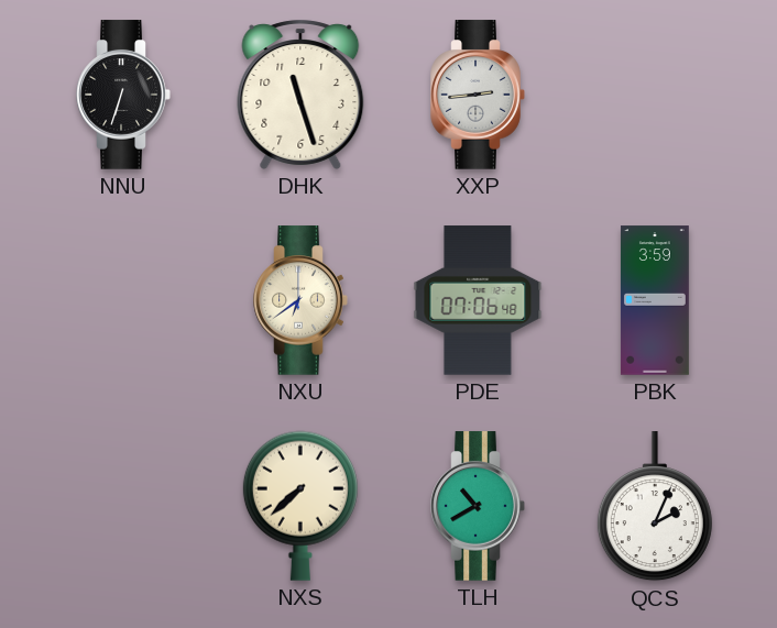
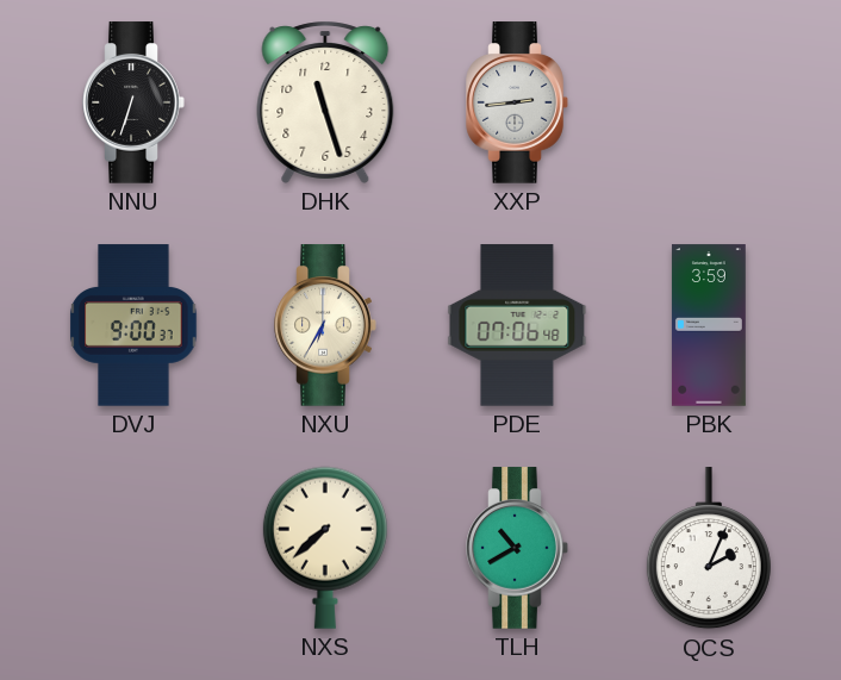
DVJ: none -> 9:00 (133, 325)
NXU: 6:39 -> 6:35 (325, 325)
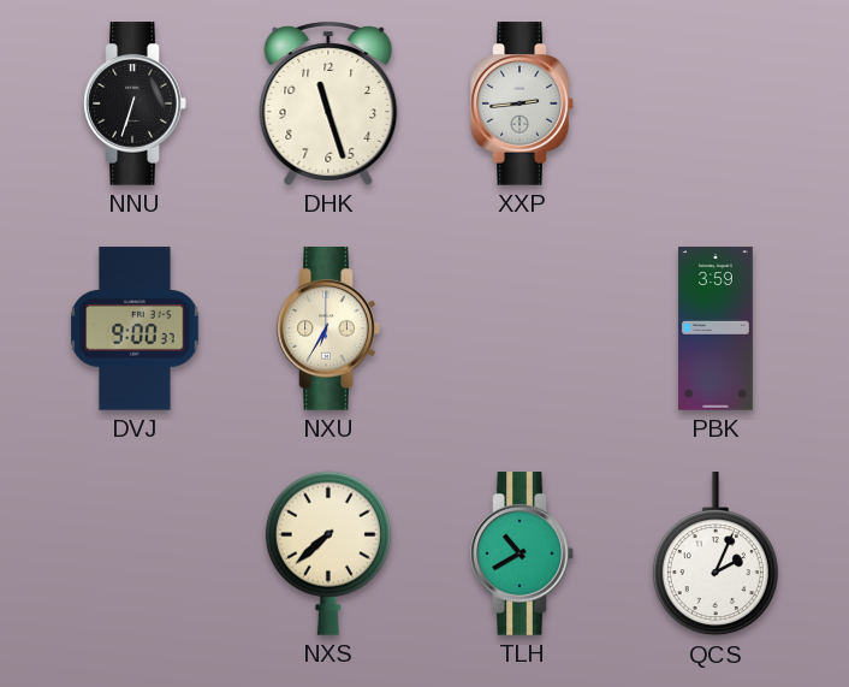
PDE: 07:06 -> none (517, 325)
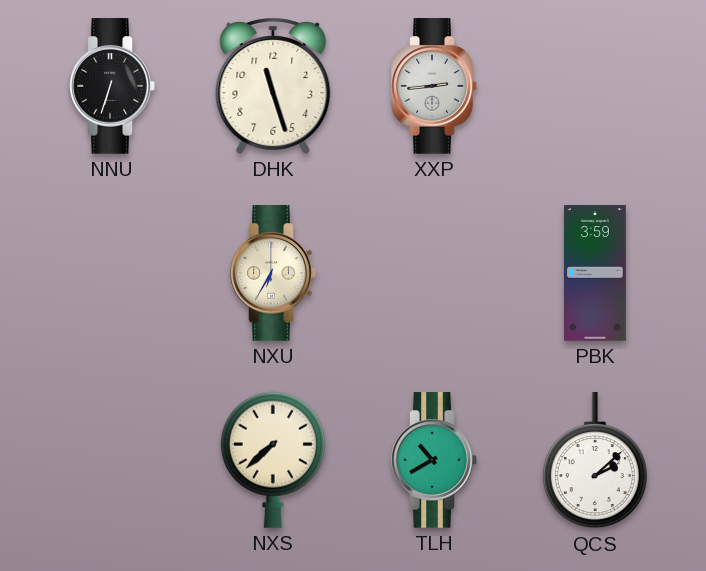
DVJ: 9:00 -> none (135, 328)
QCS: 2:04 -> 2:08 (595, 461)
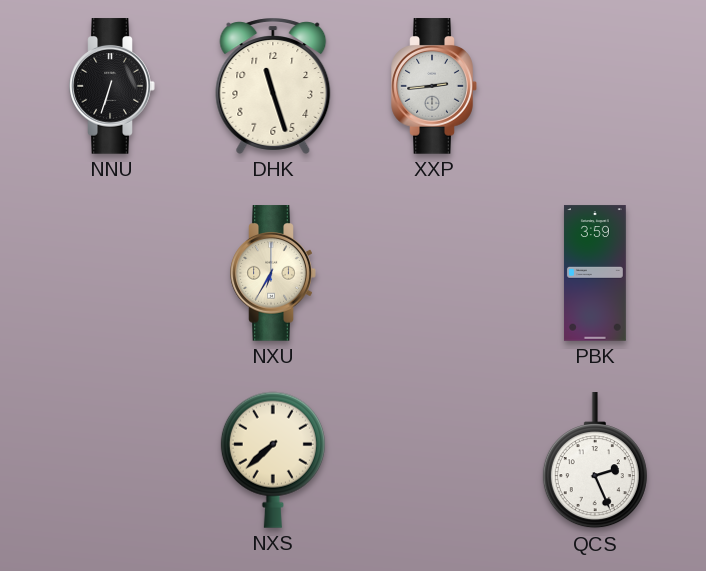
TLH: 10:40 -> none (434, 460)
QCS: 2:08 -> 2:26 (595, 461)
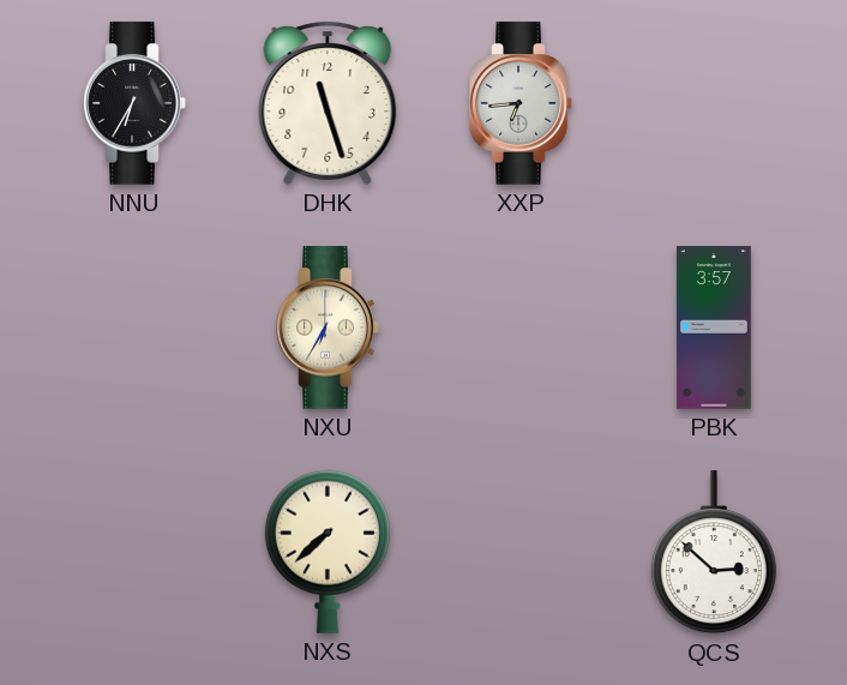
NNU: 6:33 -> 6:35 (134, 103)
XXP: 2:44 -> 6:44 (521, 103)
PBK: 3:59 -> 3:57 (714, 328)
QCS: 2:26 -> 2:52 (714, 553)
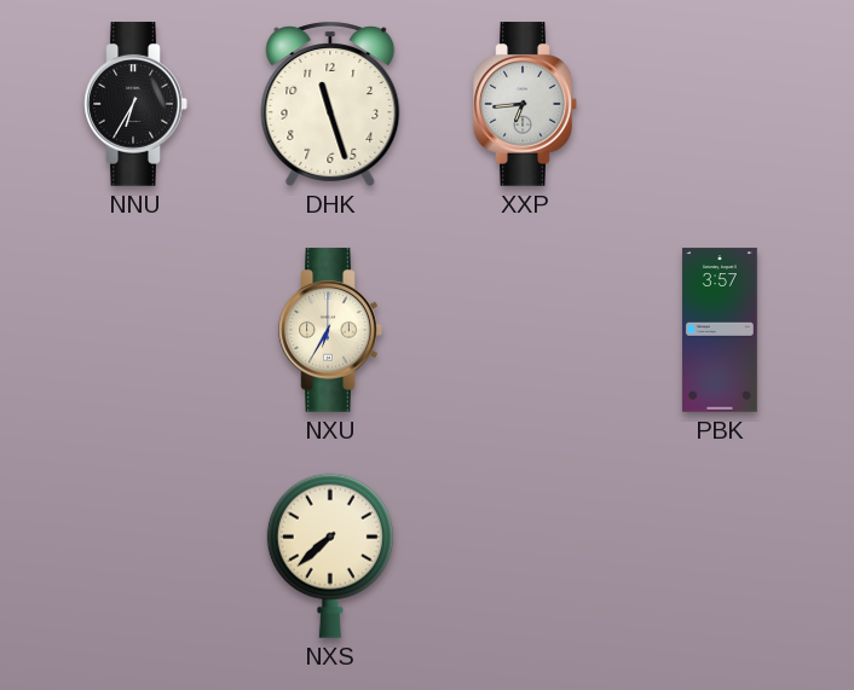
QCS: 2:52 -> none (714, 553)
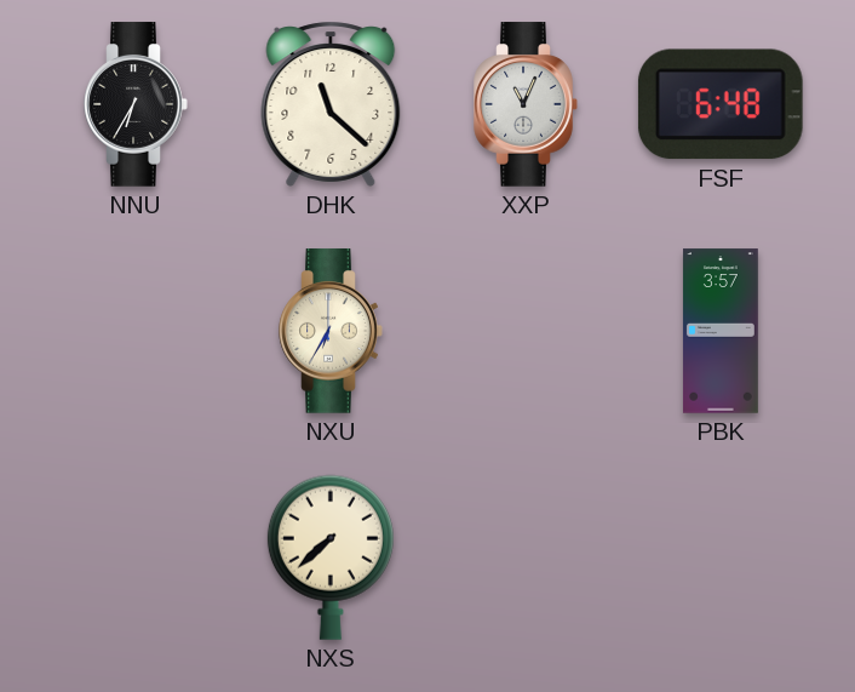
DHK: 11:27 -> 11:22 (331, 104)
XXP: 6:44 -> 11:04 (526, 104)
FSF: none -> 6:48 (721, 104)
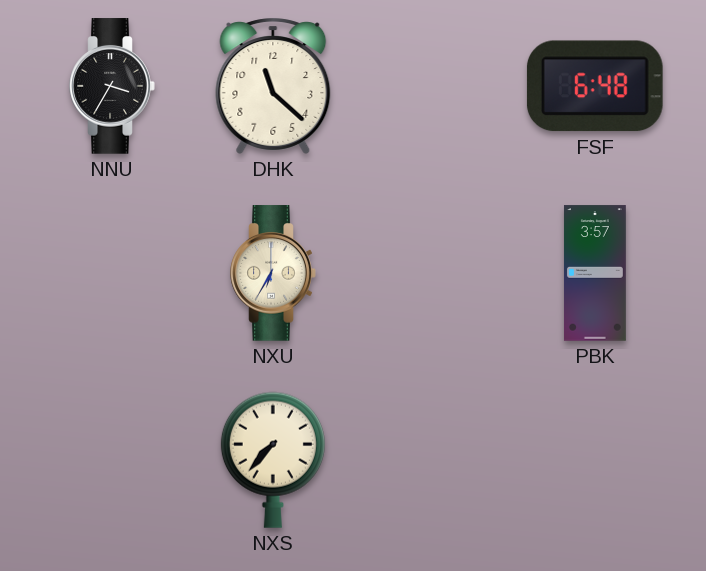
NNU: 6:35 -> 3:35 (112, 86)
XXP: 11:04 -> none (526, 104)
NXS: 7:38 -> 7:37 (273, 460)
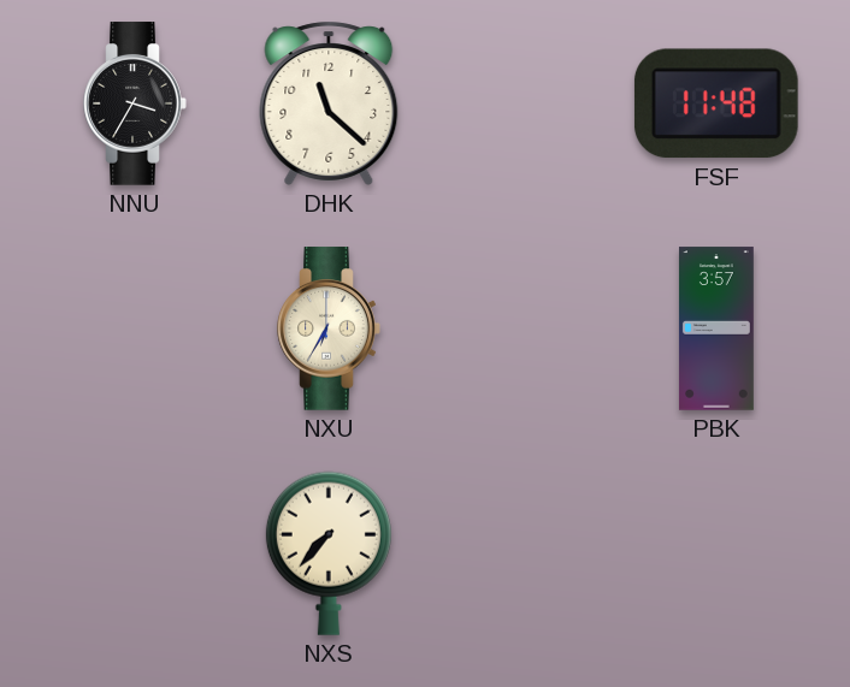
FSF: 6:48 -> 11:48 (716, 103)
